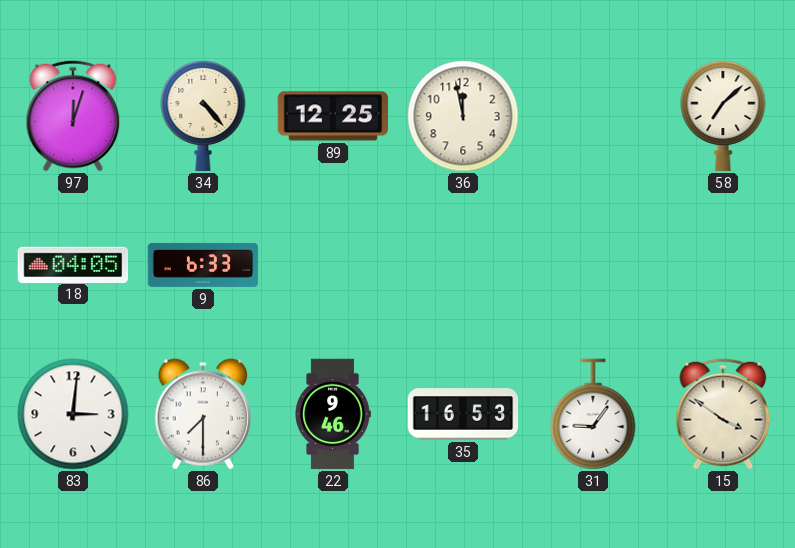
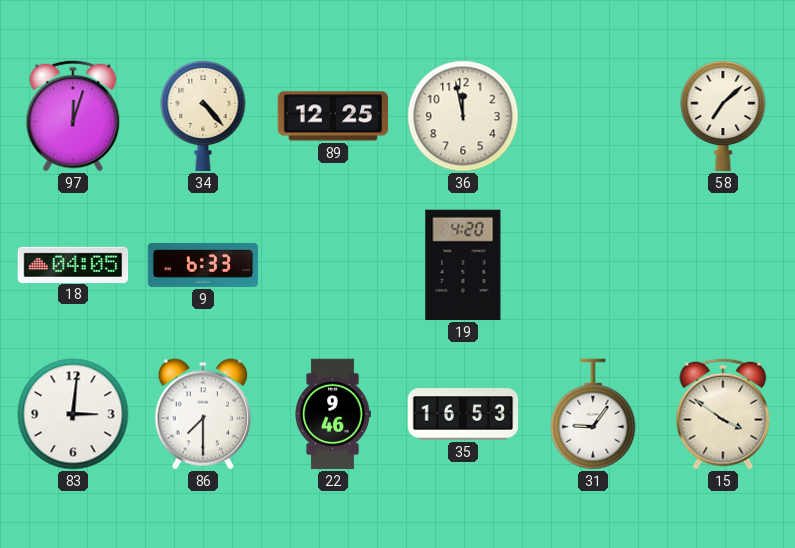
19: none -> 4:20 (463, 265)
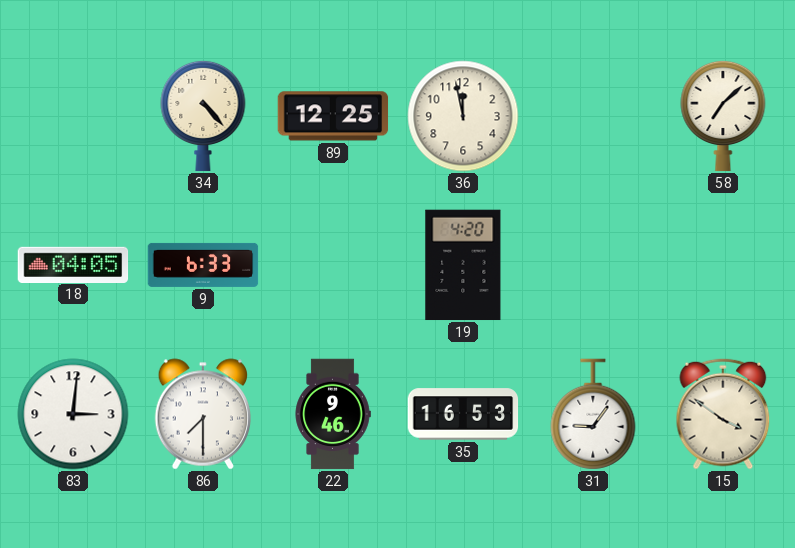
97: 12:03 -> none (73, 116)
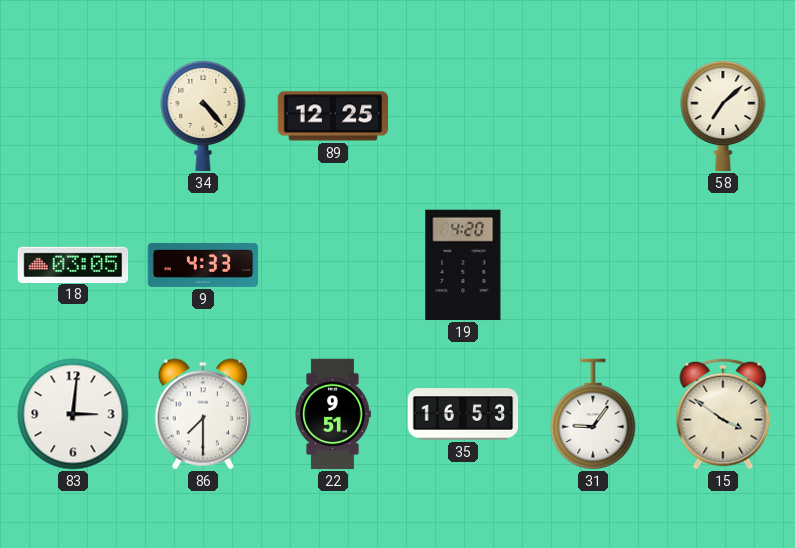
36: 11:58 -> none (463, 116)
18: 04:05 -> 03:05 (73, 264)
9: 6:33 -> 4:33 (203, 265)
22: 9:46 -> 9:51 (333, 414)
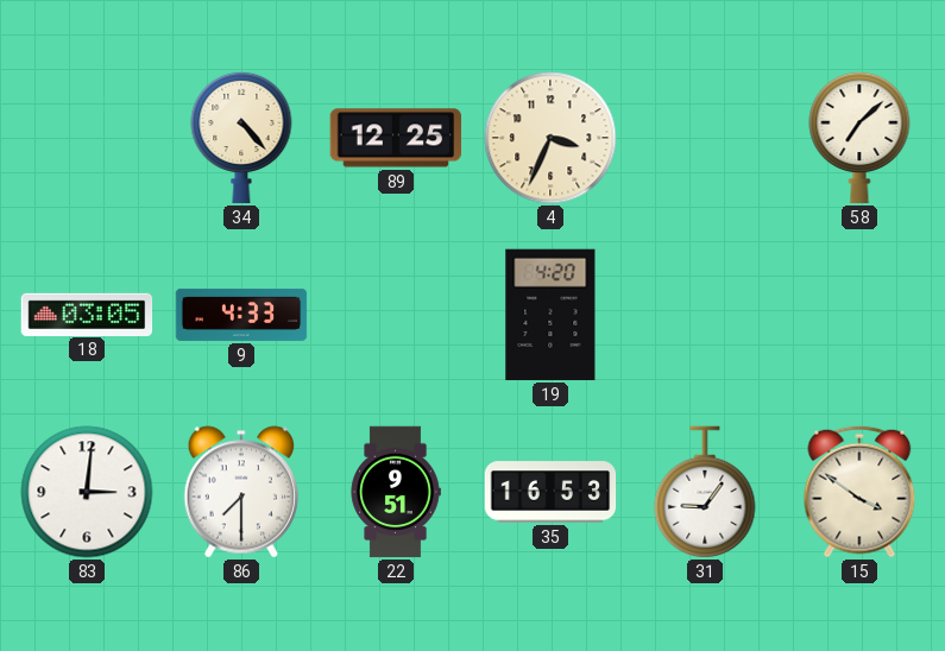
4: none -> 3:34 (550, 138)
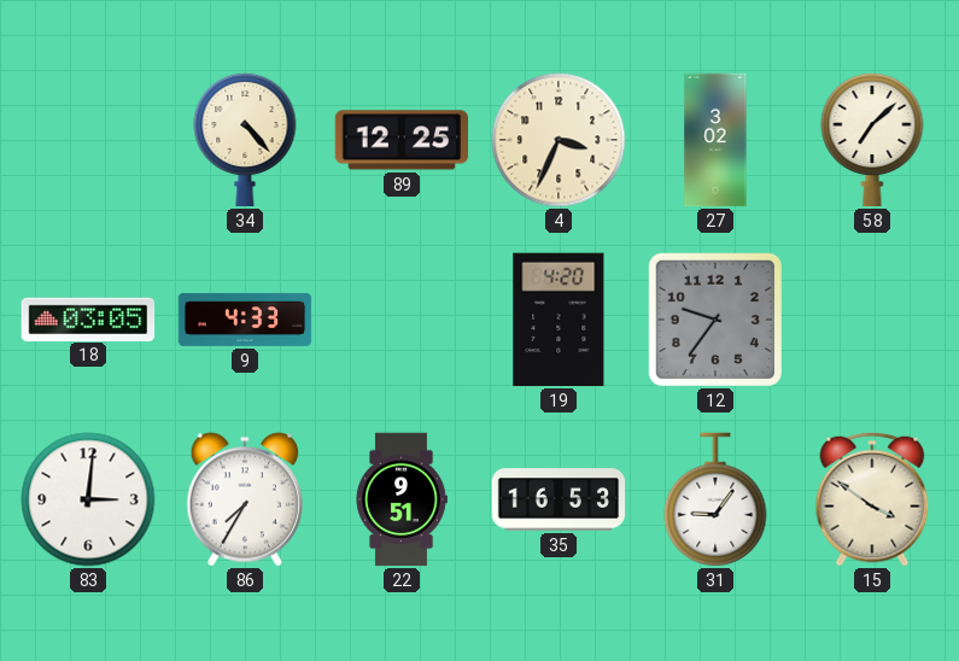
27: none -> 3:02 (715, 140)
12: none -> 9:36 (715, 320)
86: 7:30 -> 7:35 (245, 499)
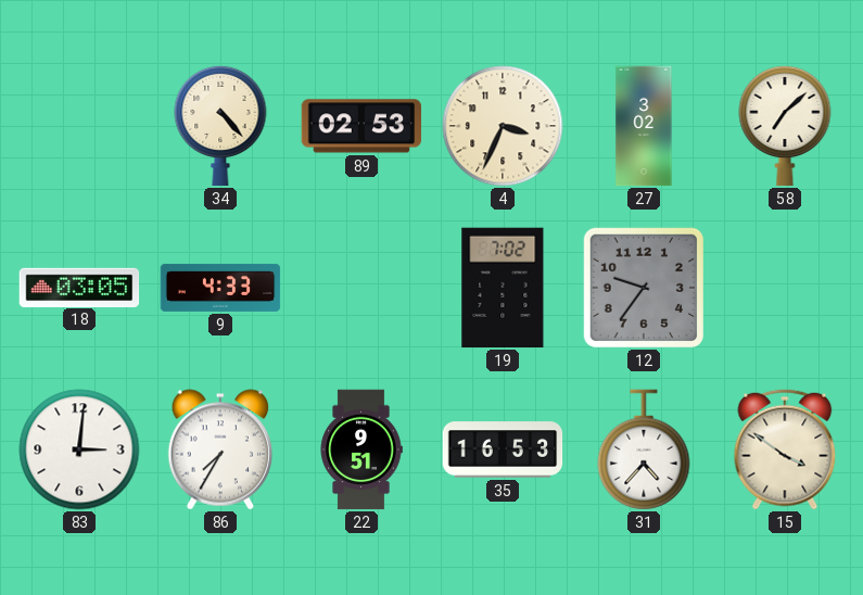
89: 12:25 -> 02:53 (361, 126)
19: 4:20 -> 7:02 (503, 288)
31: 9:06 -> 4:37 (644, 450)
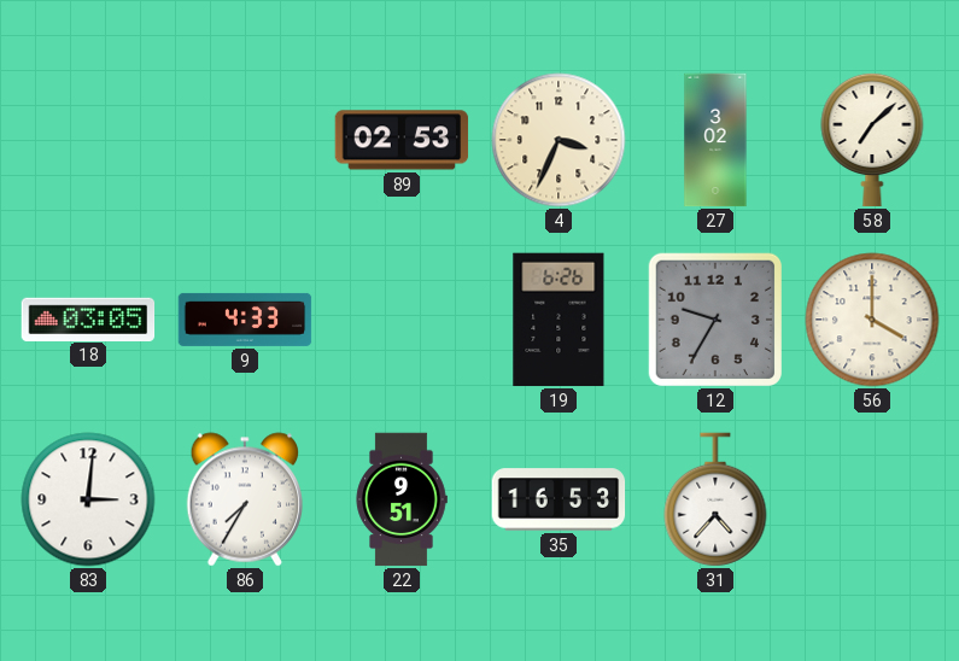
34: 4:23 -> none (220, 126)
19: 7:02 -> 6:26 (559, 320)
12: 9:36 -> 9:35 (715, 320)
56: none -> 4:00 (872, 320)
15: 3:51 -> none (785, 450)
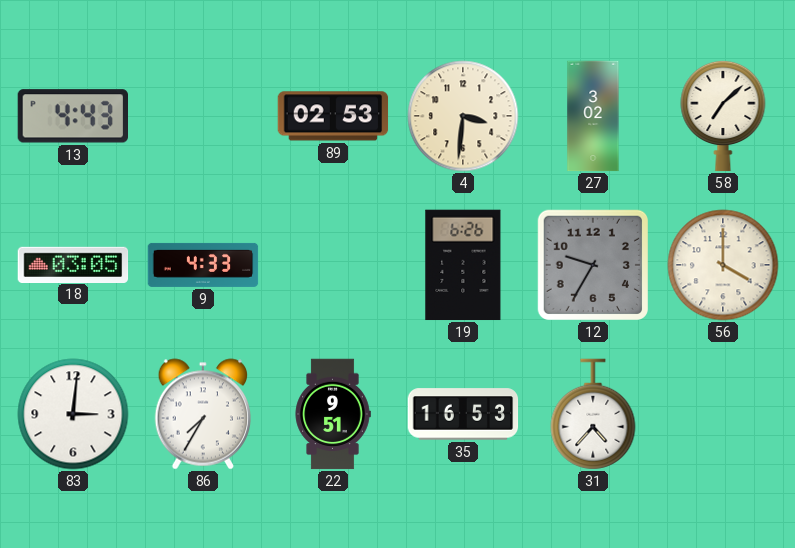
13: none -> 4:43 (72, 116)
4: 3:34 -> 3:31 (463, 116)
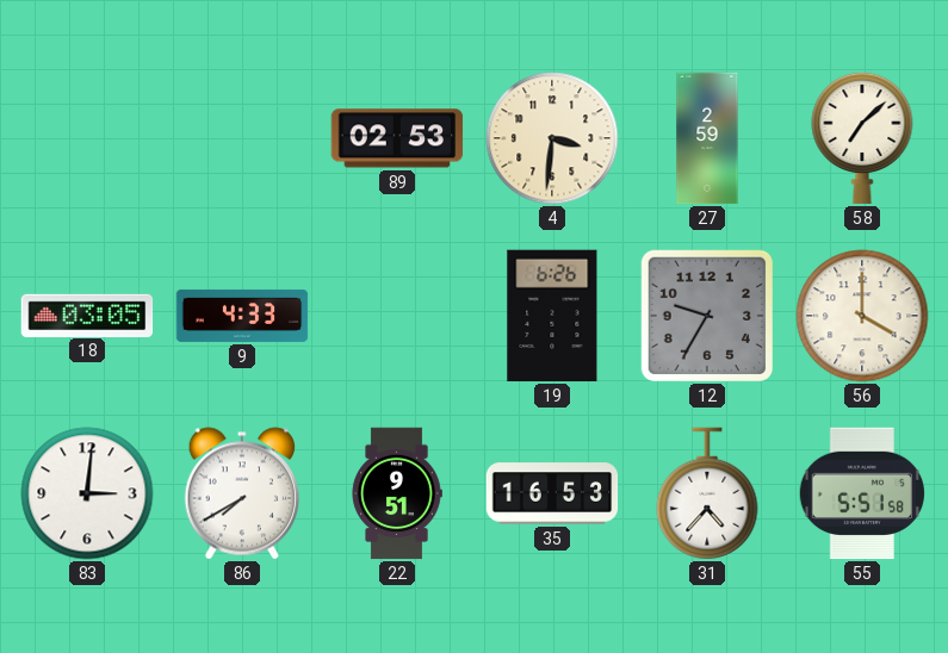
13: 4:43 -> none (72, 116)
27: 3:02 -> 2:59 (707, 138)
86: 7:35 -> 7:40 (242, 493)
55: none -> 5:51 (861, 493)
